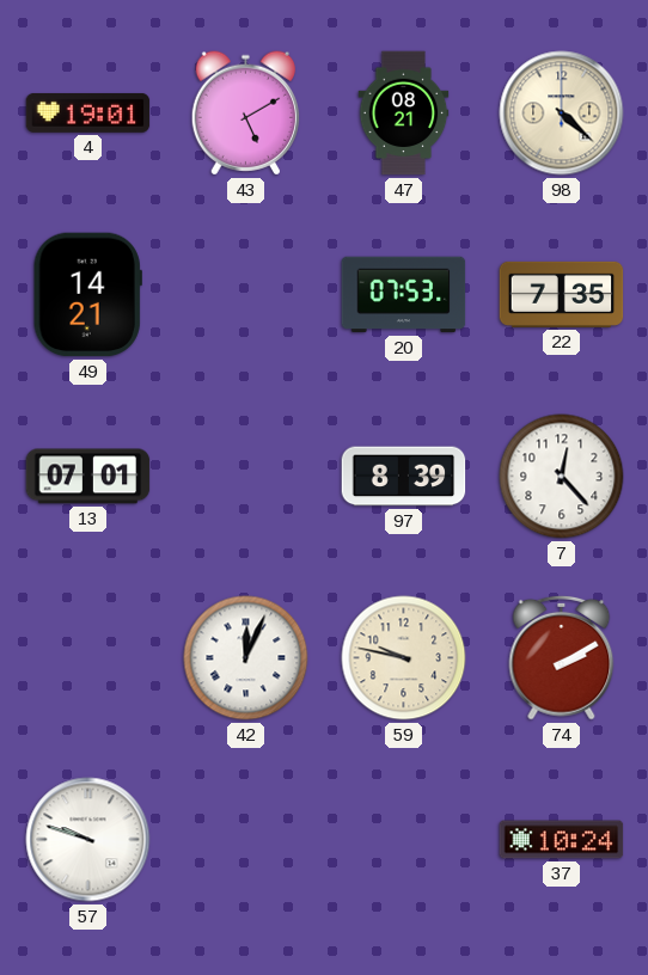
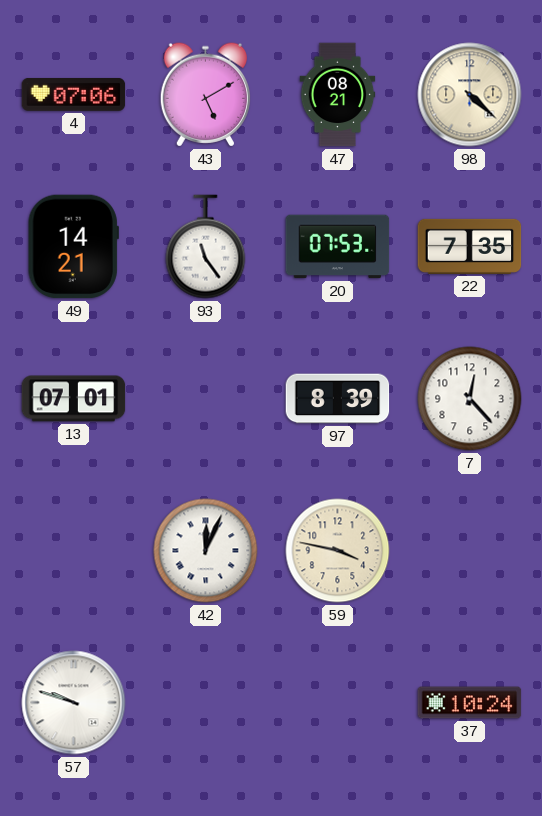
4: 19:01 -> 07:06 (74, 94)
93: none -> 11:24 (206, 247)
59: 9:47 -> 3:47 (338, 551)
74: 2:10 -> none (562, 657)
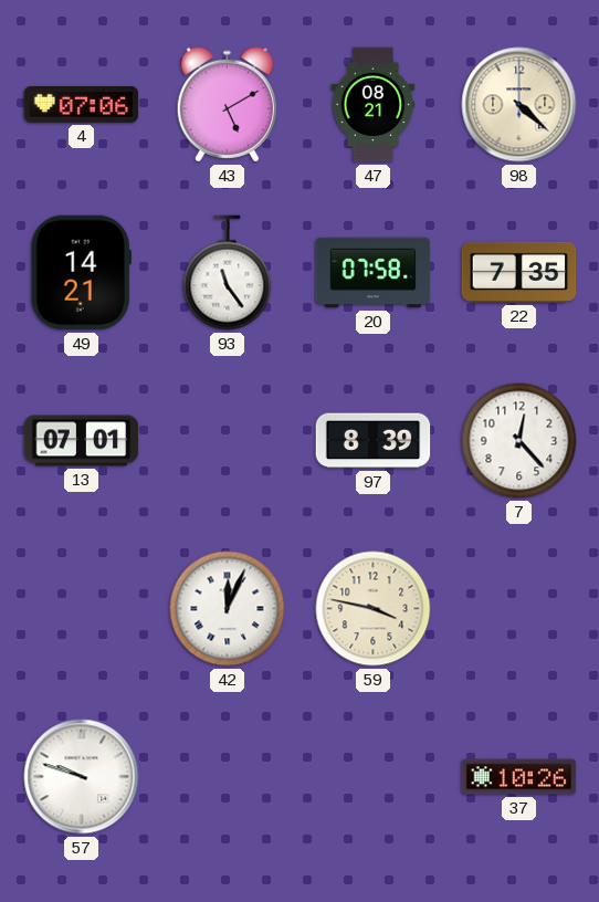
20: 07:53 -> 07:58 (374, 273)
37: 10:24 -> 10:26 (519, 777)
